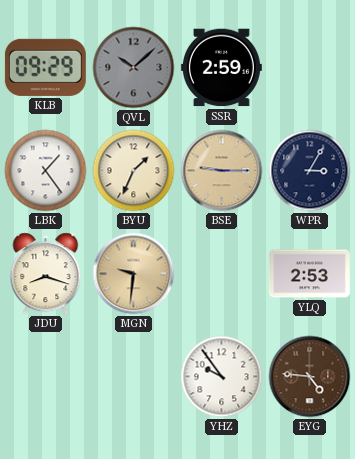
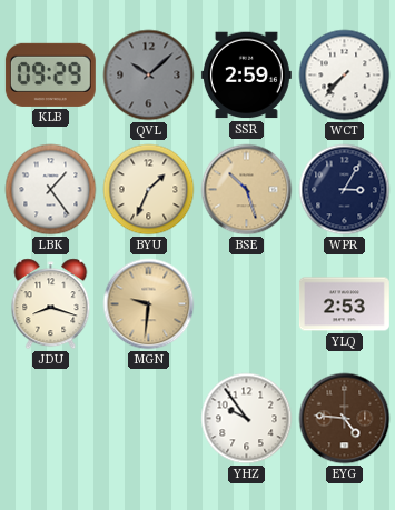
WCT: none -> 7:37 (345, 76)
BSE: 9:15 -> 10:27 (247, 190)
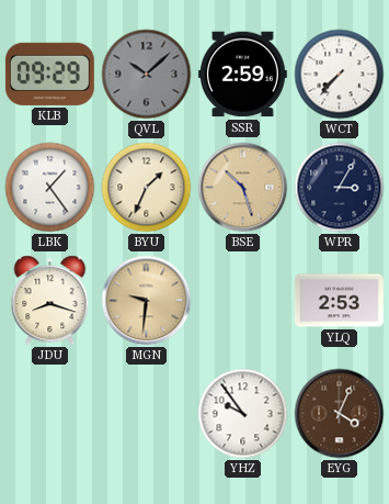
EYG: 4:46 -> 4:04 (340, 414)
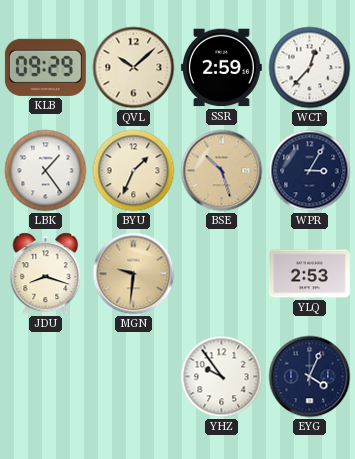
QVL dial: grey -> cream (134, 68)
WCT: 7:37 -> 12:37 (310, 68)
EYG dial: brown -> navy (310, 377)
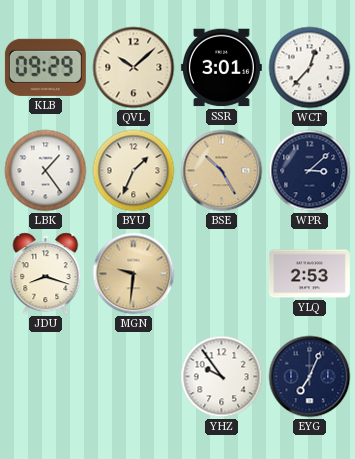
SSR: 2:59 -> 3:01 (221, 68)
BSE: 10:27 -> 10:25 (222, 171)
WPR: 3:05 -> 3:08 (310, 171)
EYG: 4:04 -> 7:04 (310, 377)
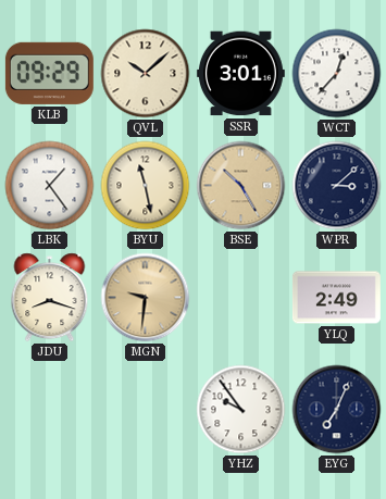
BYU: 1:34 -> 11:28 (146, 186)
YLQ: 2:53 -> 2:49 (336, 298)
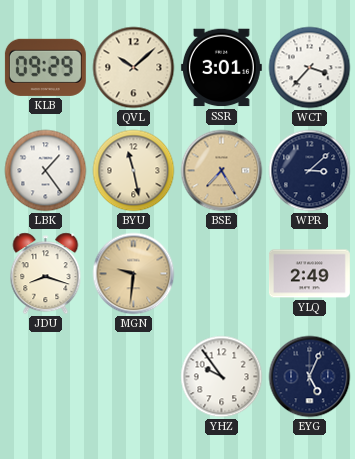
WCT: 12:37 -> 3:37 (310, 68)
BSE: 10:25 -> 7:25 (222, 171)
EYG: 7:04 -> 5:04 (310, 377)
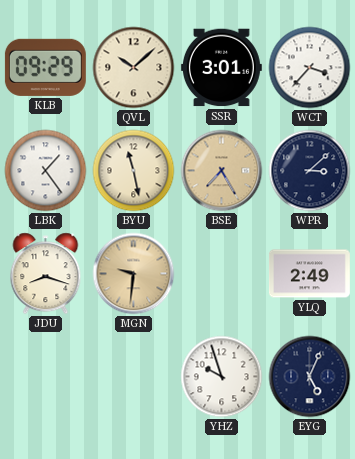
YHZ: 9:54 -> 9:57 (222, 377)
